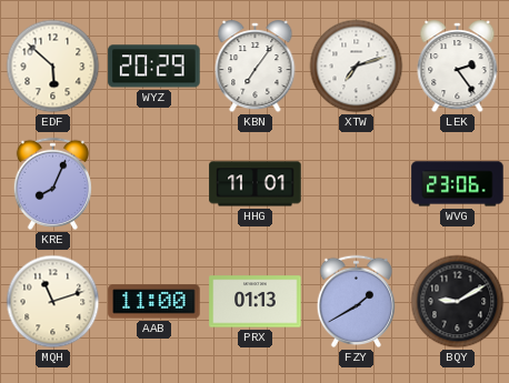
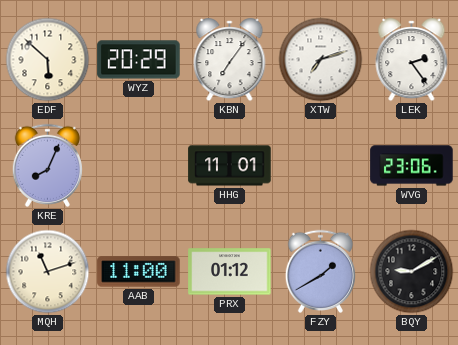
PRX: 01:13 -> 01:12 (230, 272)
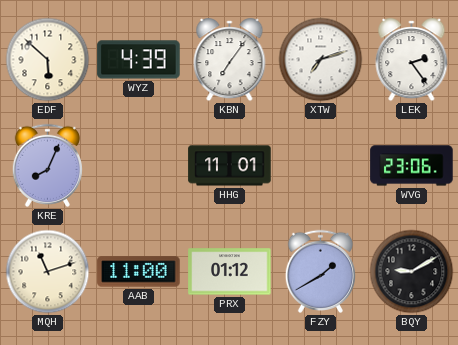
WYZ: 20:29 -> 4:39 (139, 60)
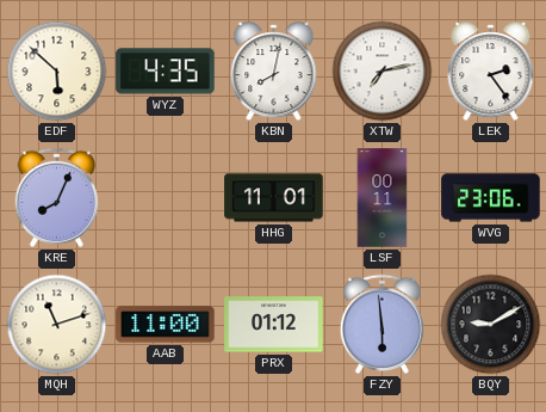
WYZ: 4:39 -> 4:35 (166, 72)
KBN: 7:06 -> 8:02 (274, 72)
XTW: 7:12 -> 7:13 (383, 72)
LSF: none -> 00:11 (383, 198)
FZY: 1:40 -> 5:59 (381, 324)
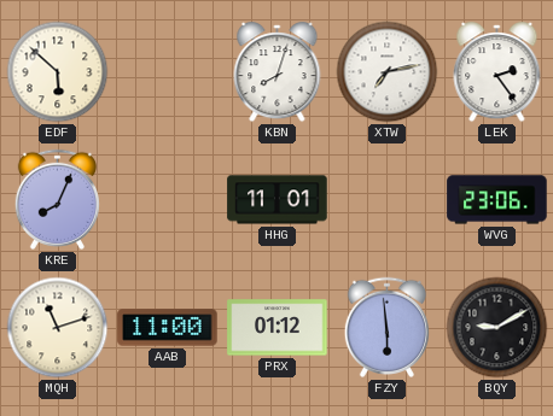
WYZ: 4:35 -> none (166, 72)
KBN: 8:02 -> 8:03 (278, 72)
LSF: 00:11 -> none (383, 198)
